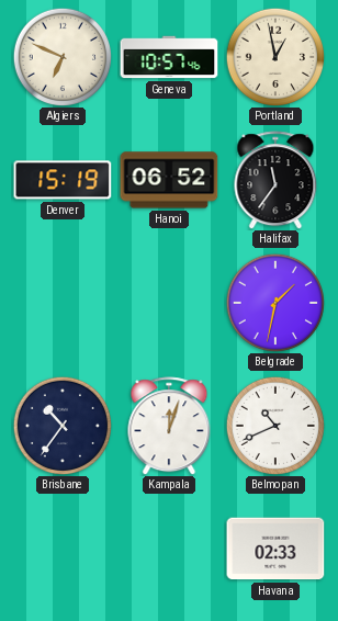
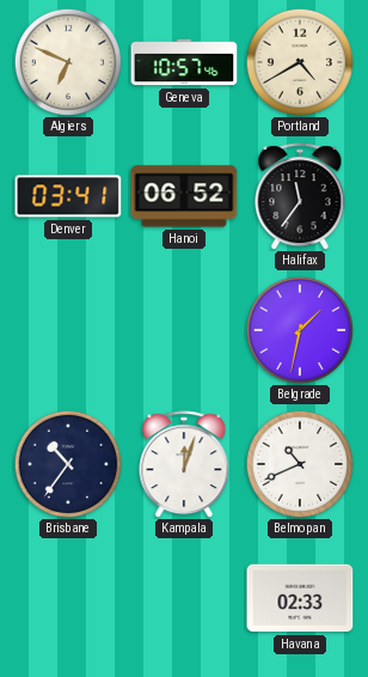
Portland: 12:58 -> 4:40 (299, 61)
Denver: 15:19 -> 03:41 (68, 196)
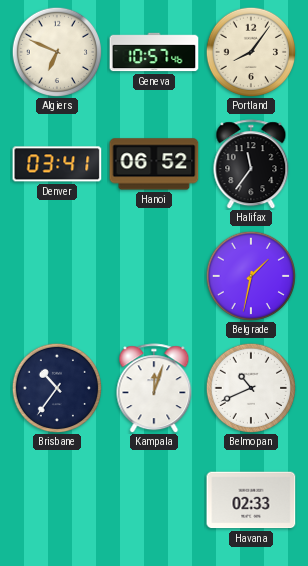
Portland: 4:40 -> 8:06 (250, 51)
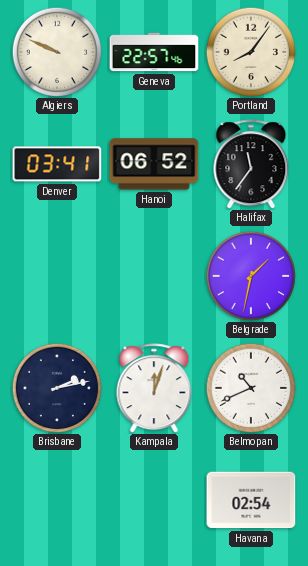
Algiers: 6:49 -> 9:49 (56, 51)
Geneva: 10:57 -> 22:57 (154, 52)
Brisbane: 10:36 -> 2:13 (56, 387)
Havana: 02:33 -> 02:54 (251, 500)
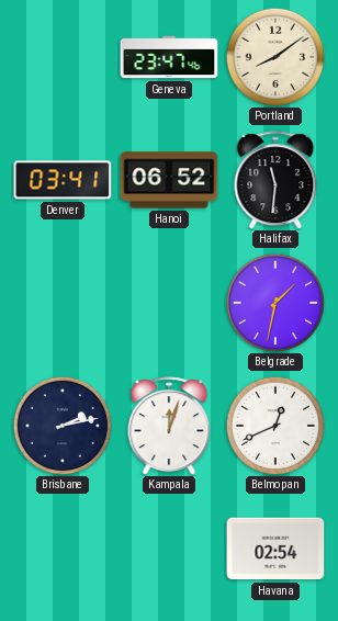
Algiers: 9:49 -> none (56, 51)
Geneva: 22:57 -> 23:47 (169, 57)
Portland: 8:06 -> 8:09 (274, 56)
Halifax: 11:36 -> 11:31 (275, 180)
Belmopan: 10:41 -> 12:41 (274, 425)
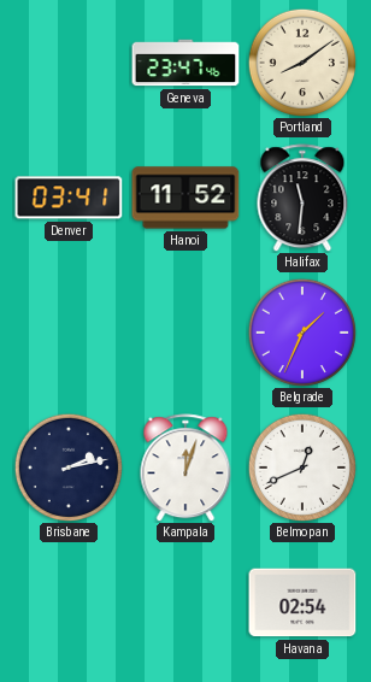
Hanoi: 06:52 -> 11:52 (185, 198)
Belgrade: 1:32 -> 1:34 (301, 331)
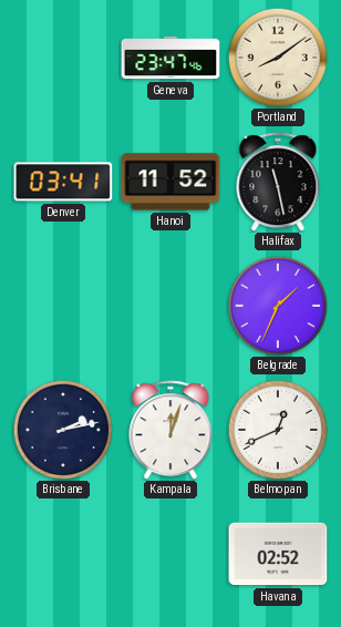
Halifax: 11:31 -> 11:28 (278, 182)
Havana: 02:54 -> 02:52 (278, 554)
